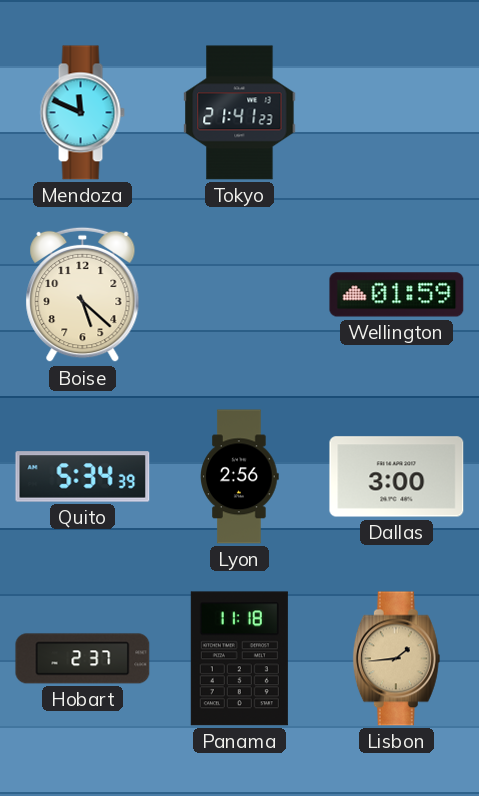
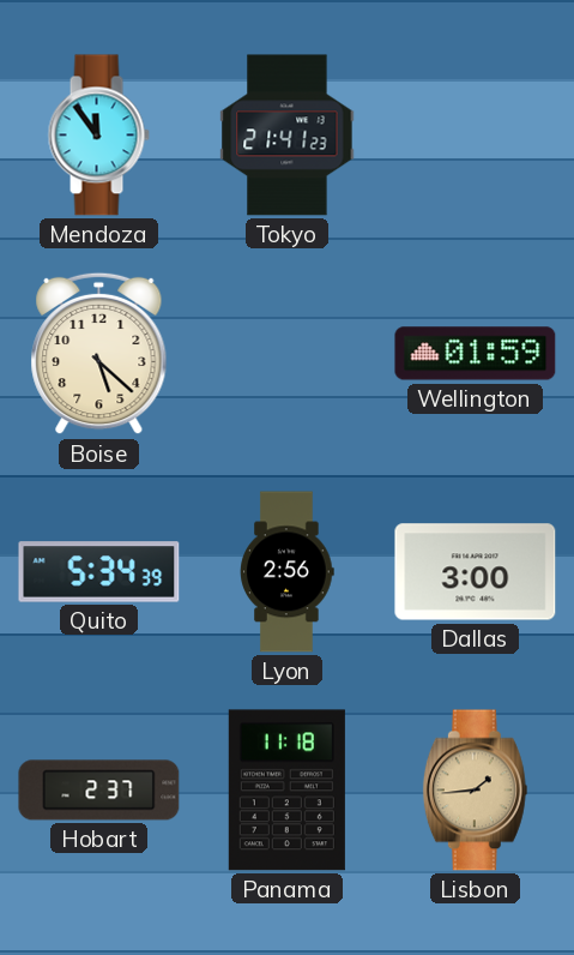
Mendoza: 11:49 -> 11:54 (98, 136)
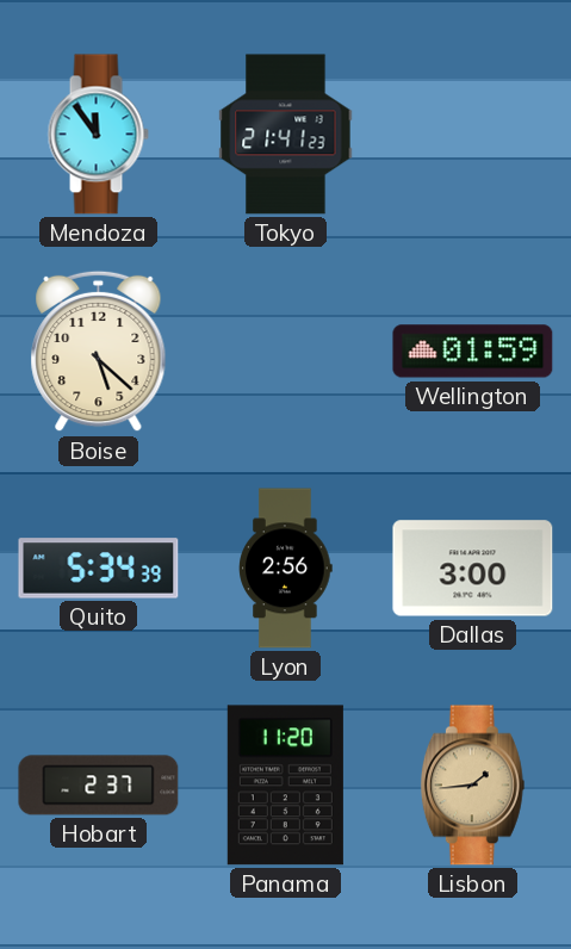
Panama: 11:18 -> 11:20 (285, 786)
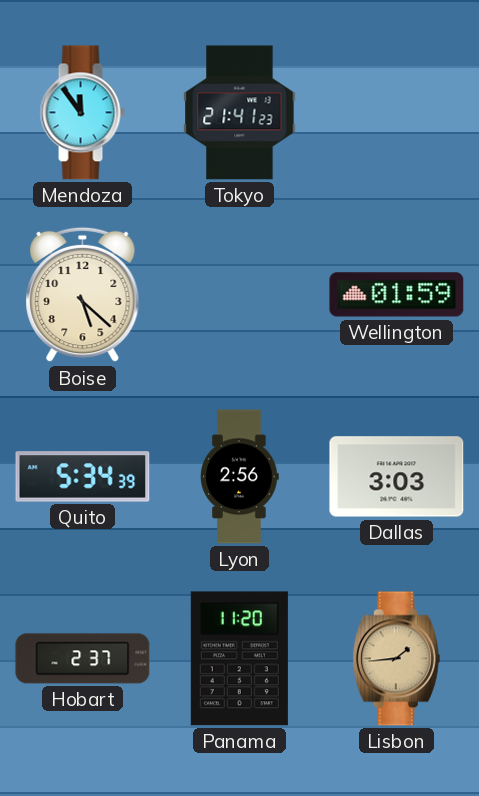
Dallas: 3:00 -> 3:03 (397, 477)
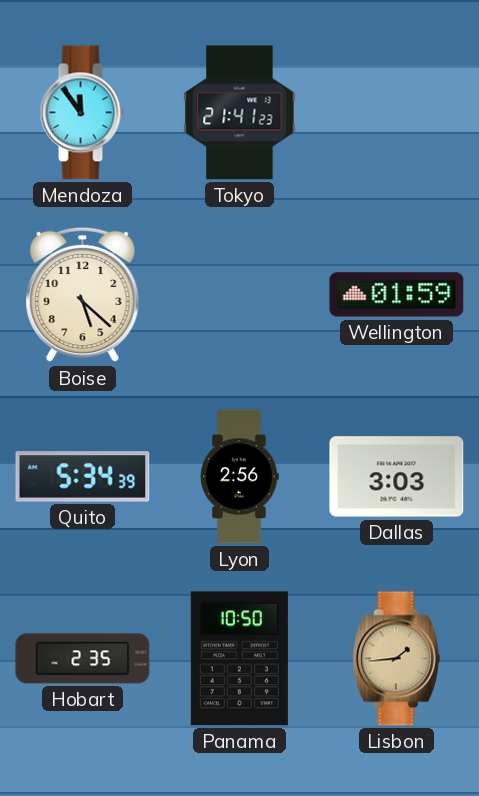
Hobart: 2:37 -> 2:35 (83, 659)
Panama: 11:20 -> 10:50 (239, 659)
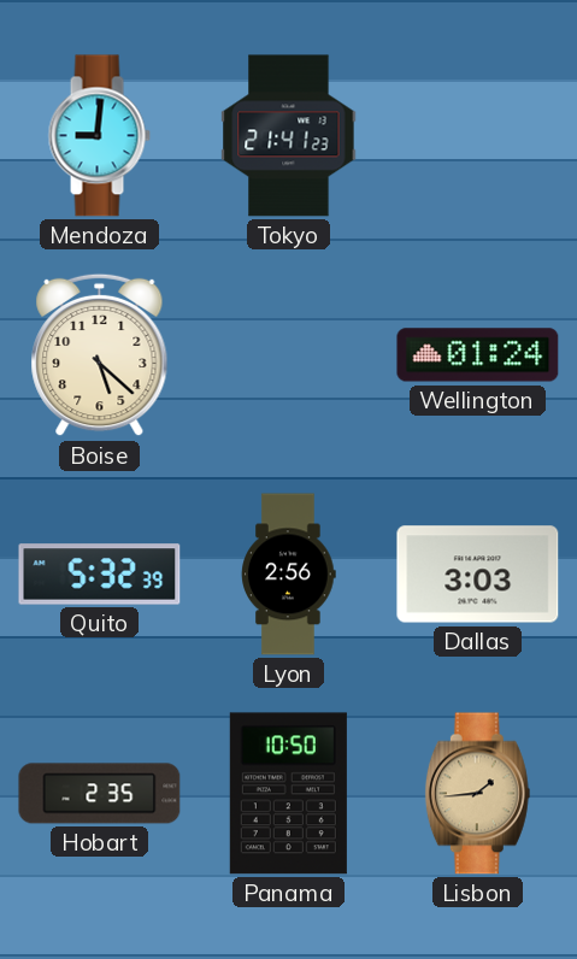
Mendoza: 11:54 -> 9:01 (99, 136)
Wellington: 01:59 -> 01:24 (478, 355)
Quito: 5:34 -> 5:32 (100, 575)
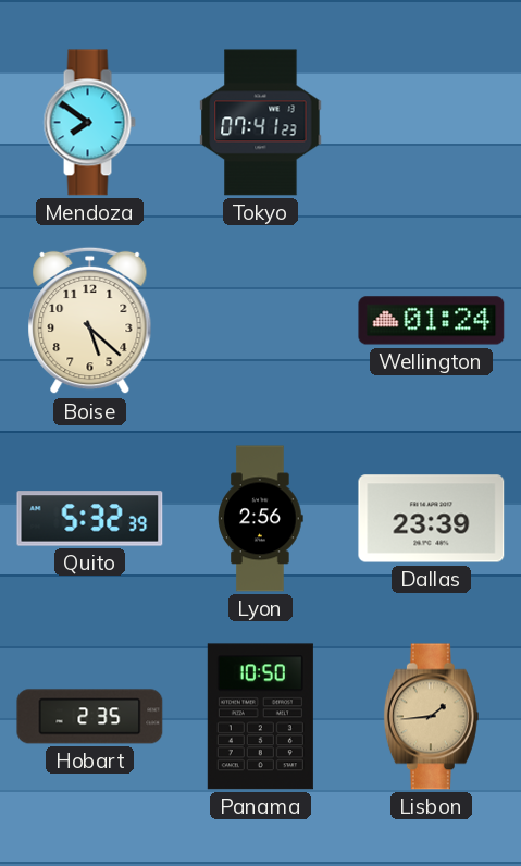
Mendoza: 9:01 -> 7:51 (89, 123)
Tokyo: 21:41 -> 07:41 (261, 123)
Dallas: 3:03 -> 23:39 (432, 519)
